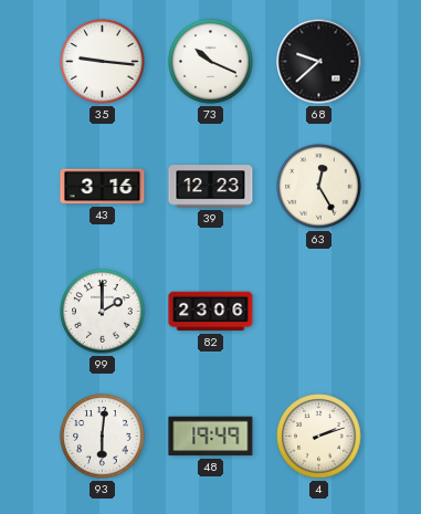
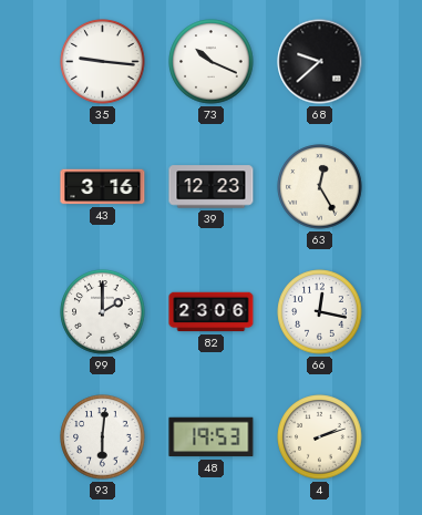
66: none -> 12:17 (320, 312)
48: 19:49 -> 19:53 (212, 437)
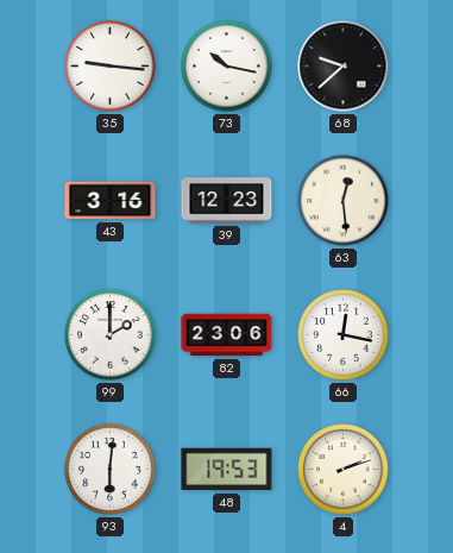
73: 10:19 -> 10:17 (227, 67)
63: 12:25 -> 12:29 (344, 201)
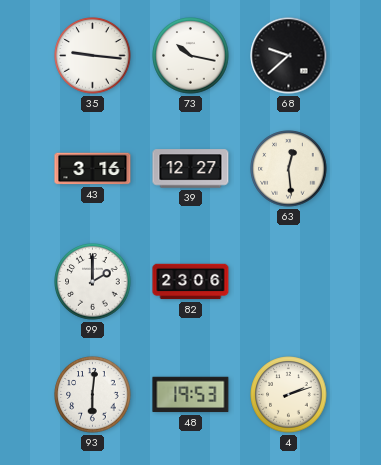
39: 12:23 -> 12:27 (191, 169)
66: 12:17 -> none (344, 335)
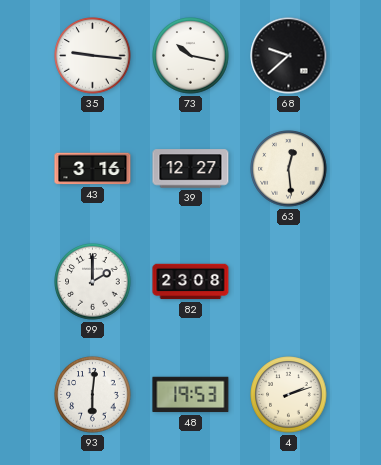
82: 23:06 -> 23:08 (191, 282)
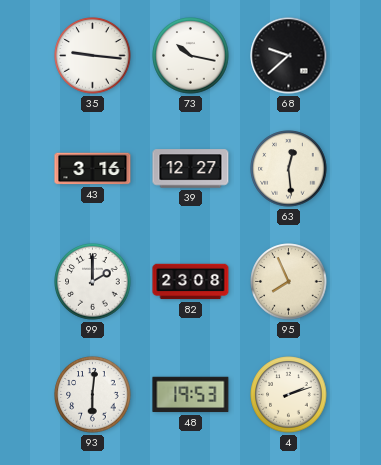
95: none -> 7:56 (289, 282)
